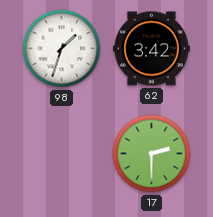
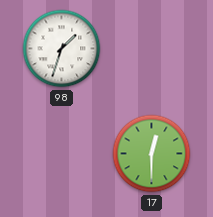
62: 3:42 -> none (151, 49)
17: 2:30 -> 12:30 (152, 154)
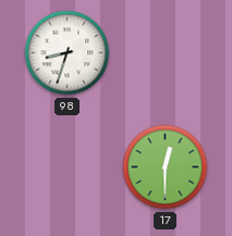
98: 1:33 -> 8:33 (68, 53)
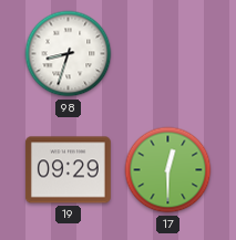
19: none -> 09:29 (68, 170)
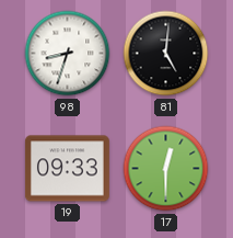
81: none -> 5:01 (166, 54)
19: 09:29 -> 09:33 (67, 169)
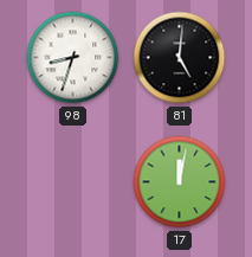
19: 09:33 -> none (67, 169)
17: 12:30 -> 12:02 (180, 182)
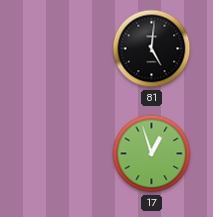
98: 8:33 -> none (73, 58)
17: 12:02 -> 12:57 (152, 154)
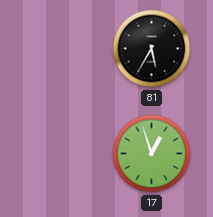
81: 5:01 -> 5:35 (152, 49)
